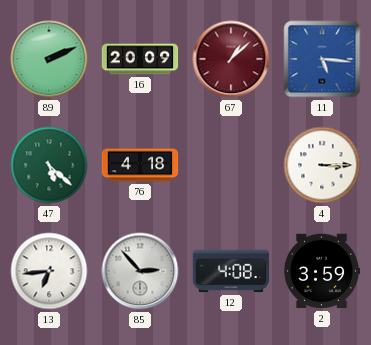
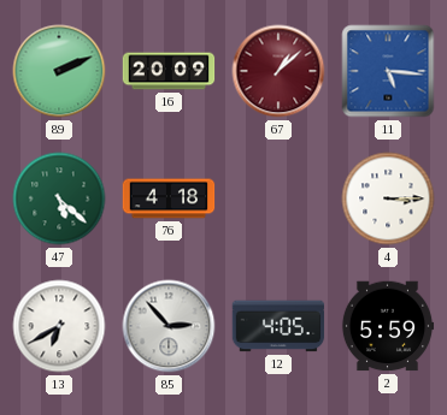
13: 6:44 -> 6:40 (59, 326)
12: 4:08 -> 4:05 (278, 326)
2: 3:59 -> 5:59 (388, 326)
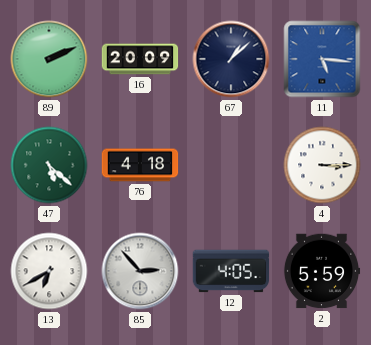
67 dial: burgundy -> navy (231, 59)
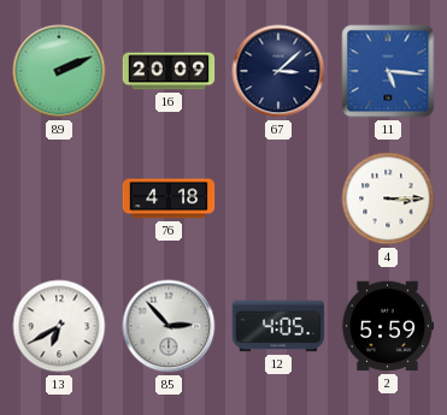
67: 1:08 -> 3:08 (278, 71)
47: 5:22 -> none (49, 165)
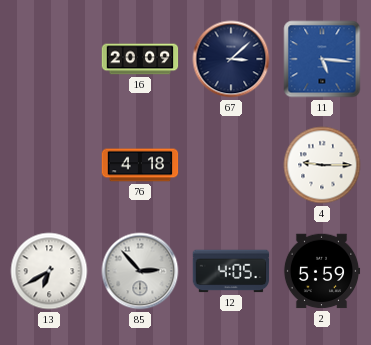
89: 2:11 -> none (59, 71)
4: 3:15 -> 9:15 (322, 165)
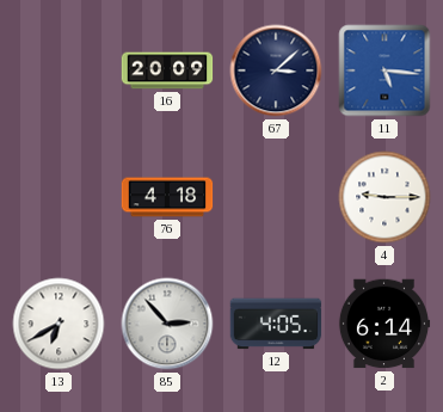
2: 5:59 -> 6:14 (384, 324)
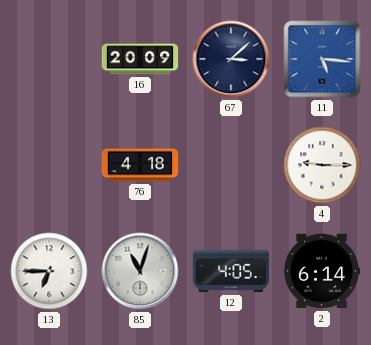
13: 6:40 -> 6:45 (49, 271)
85: 2:53 -> 11:03 (140, 271)
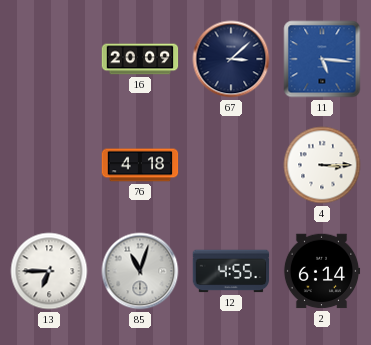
4: 9:15 -> 3:15 (322, 165)
12: 4:05 -> 4:55 (231, 271)
